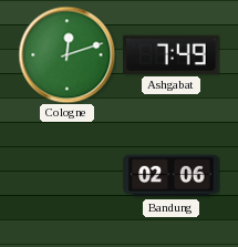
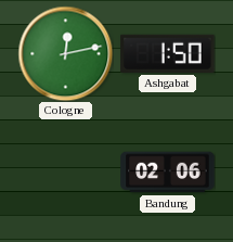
Cologne: 12:12 -> 12:13 (65, 53)
Ashgabat: 7:49 -> 1:50 (168, 53)
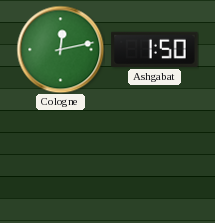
Bandung: 02:06 -> none (168, 173)
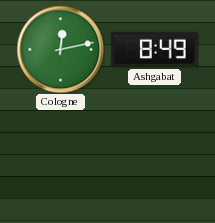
Ashgabat: 1:50 -> 8:49 (155, 49)
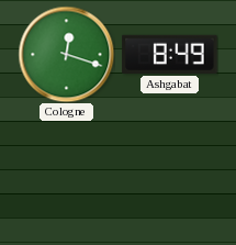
Cologne: 12:13 -> 12:18 (66, 54)
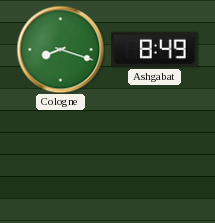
Cologne: 12:18 -> 8:18 (60, 49)
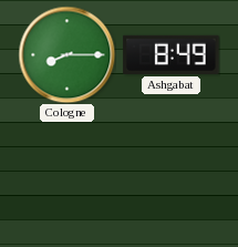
Cologne: 8:18 -> 8:15 (66, 54)
